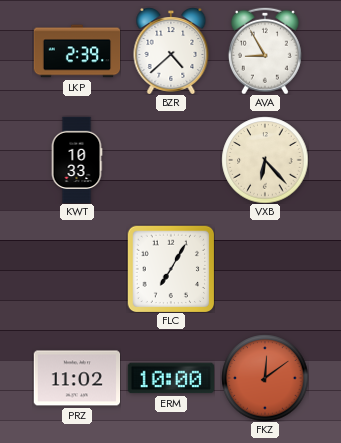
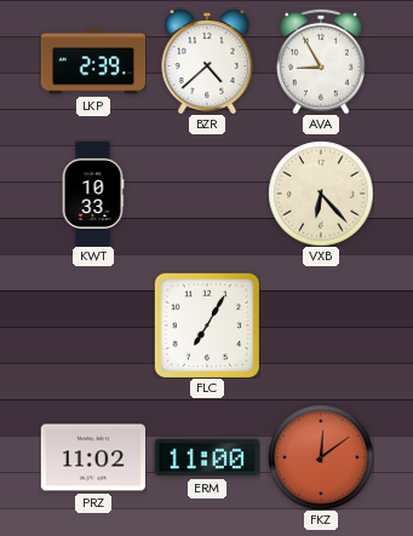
ERM: 10:00 -> 11:00 (207, 457)
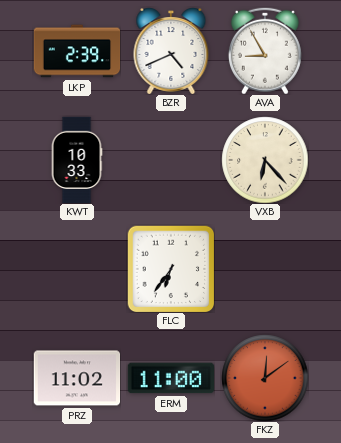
BZR: 4:38 -> 4:41 (171, 51)
FLC: 7:05 -> 6:36 (171, 269)
